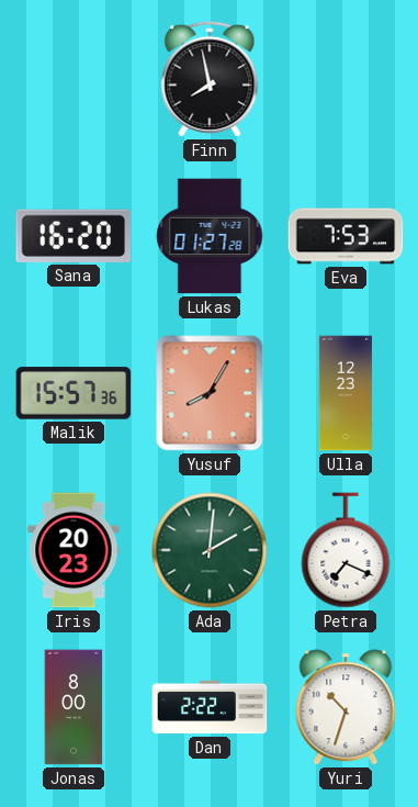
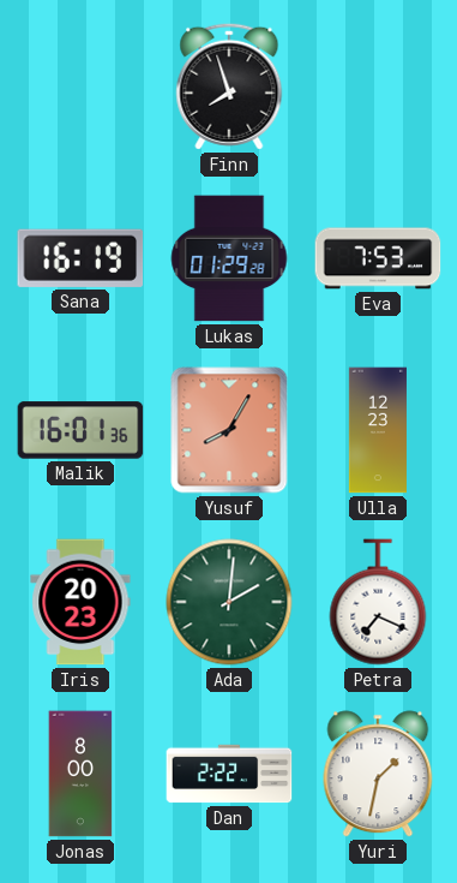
Finn: 7:58 -> 7:57 (229, 86)
Sana: 16:20 -> 16:19 (80, 258)
Lukas: 01:27 -> 01:29 (229, 258)
Malik: 15:57 -> 16:01 (80, 430)
Yuri: 10:33 -> 1:32 (378, 774)
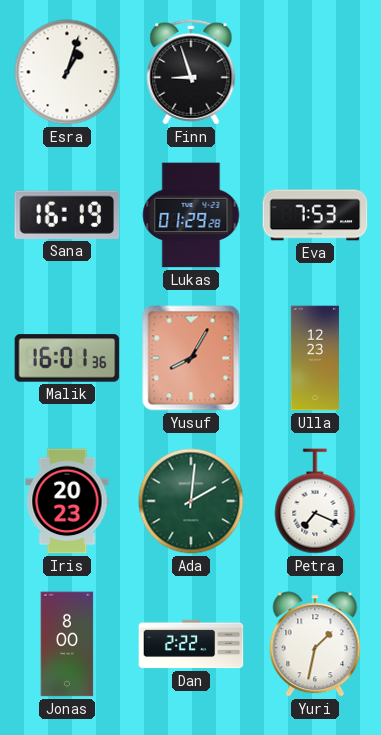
Esra: none -> 1:03 (67, 72)
Finn: 7:57 -> 8:57 (191, 72)
